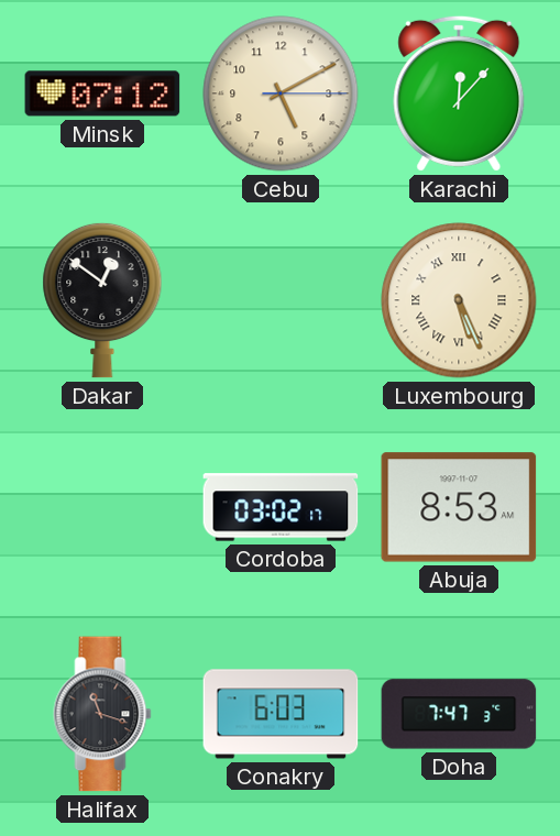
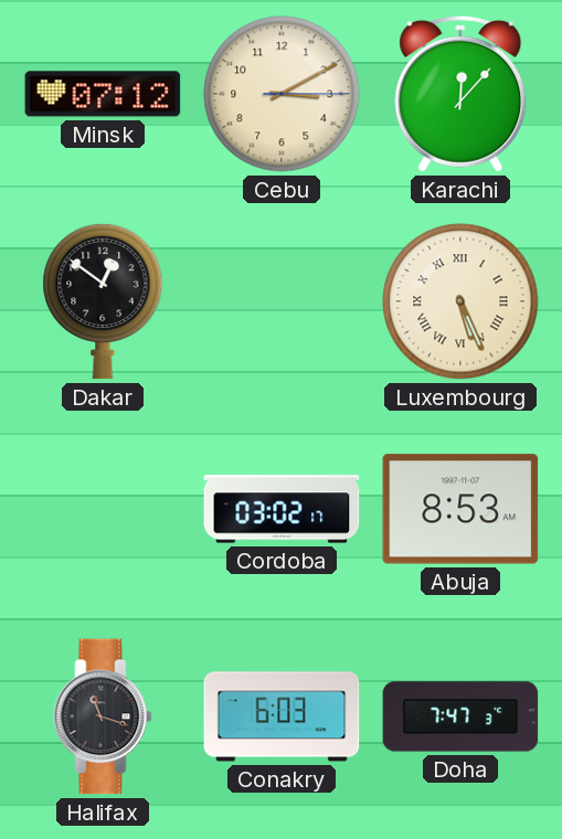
Cebu: 5:10 -> 3:10 (282, 94)
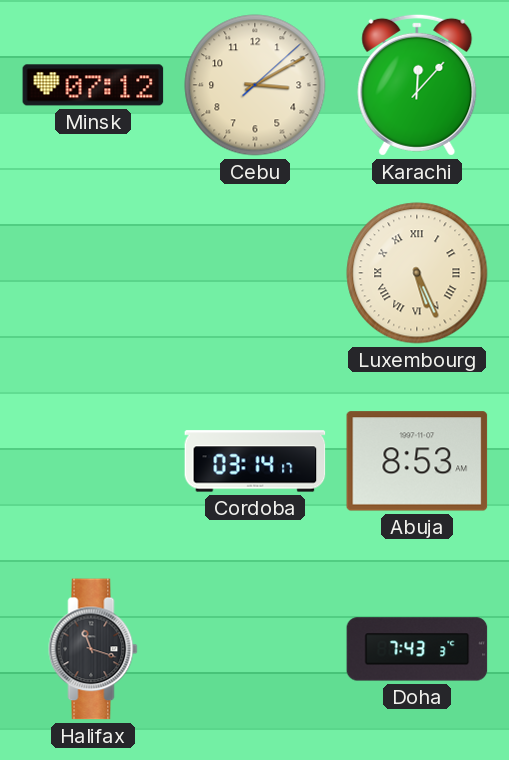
Cebu: 3:10:15 -> 3:10:08 (255, 85)
Dakar: 12:51 -> none (103, 301)
Cordoba: 03:02 -> 03:14 (255, 461)
Conakry: 6:03 -> none (282, 716)
Doha: 7:47 -> 7:43 (417, 649)
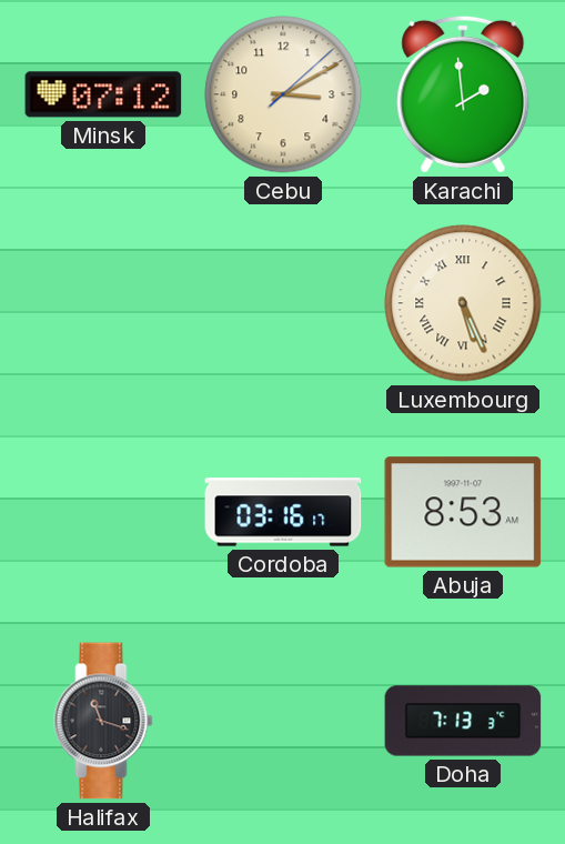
Karachi: 12:07 -> 1:59 (463, 94)
Cordoba: 03:14 -> 03:16 (283, 512)
Doha: 7:43 -> 7:13 (463, 721)
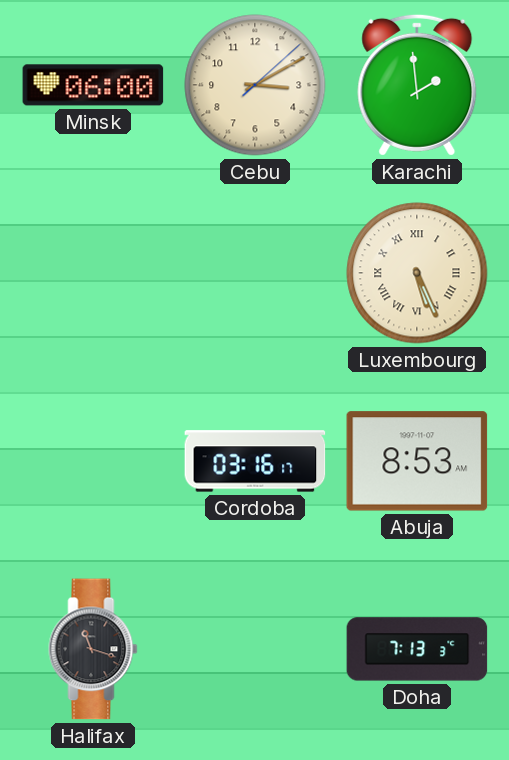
Minsk: 07:12 -> 06:00 (93, 85)
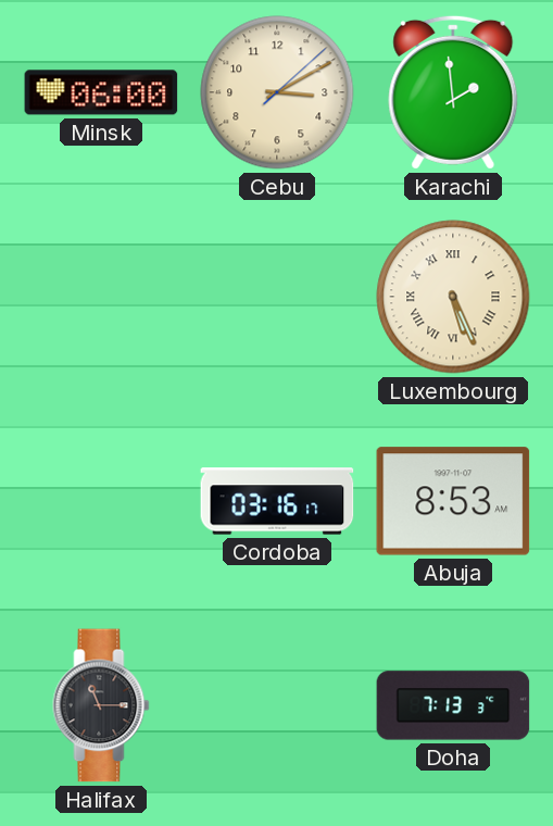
Halifax: 11:18 -> 11:15 (101, 705)
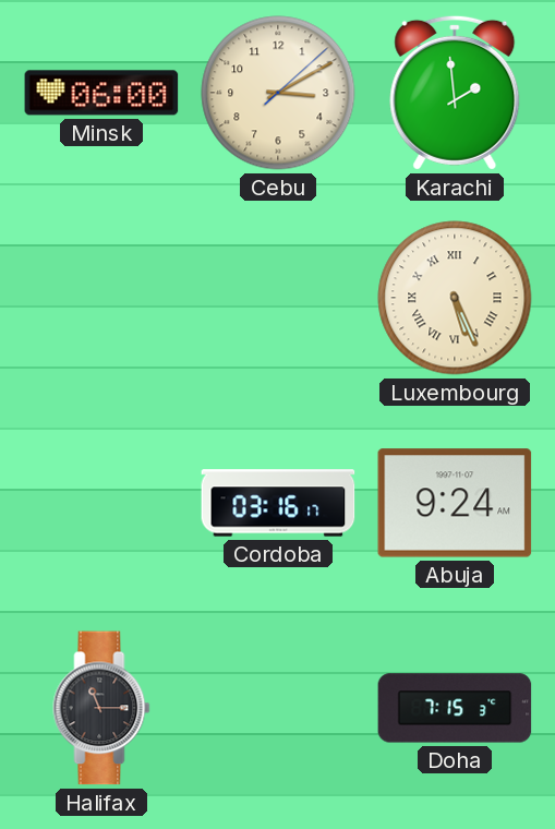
Abuja: 8:53 -> 9:24 (455, 503)
Doha: 7:13 -> 7:15 (455, 708)
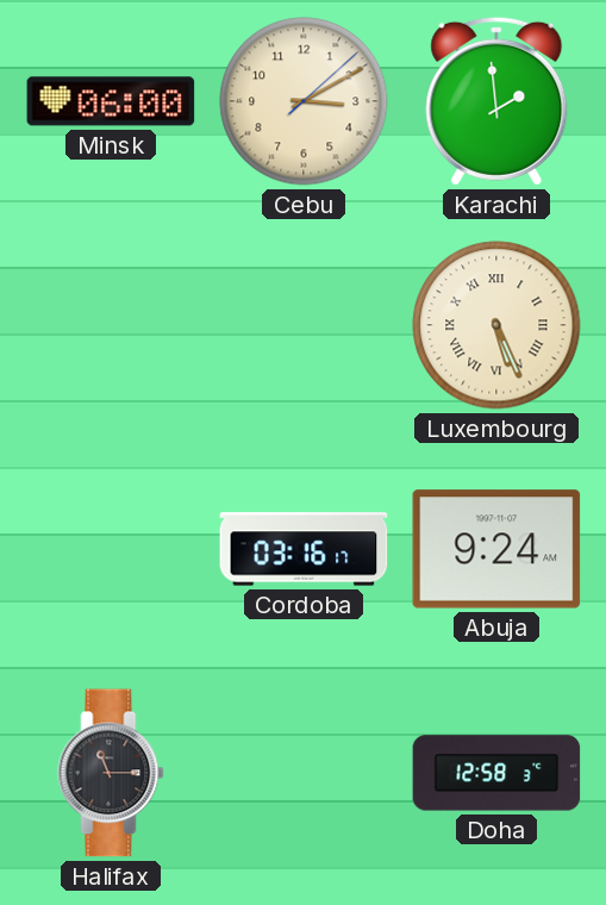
Doha: 7:15 -> 12:58 (496, 773)
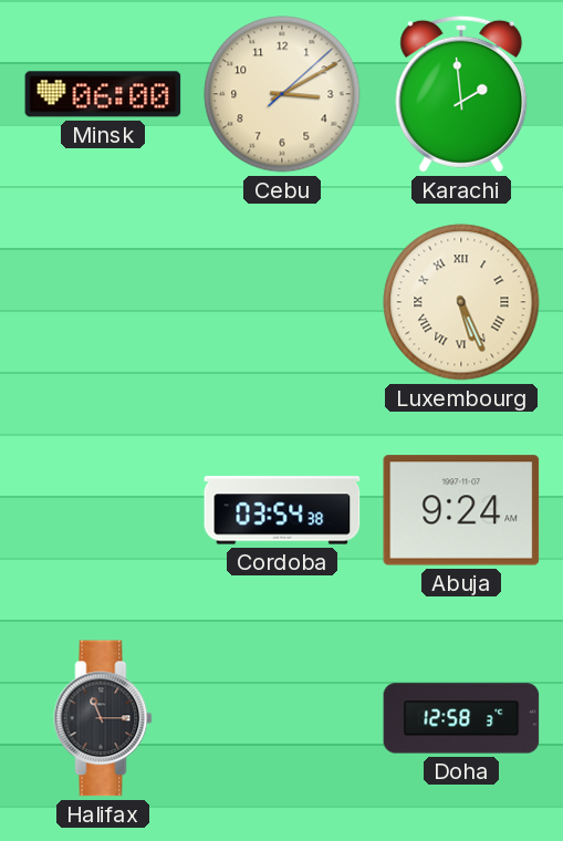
Cordoba: 03:16 -> 03:54 (282, 510)
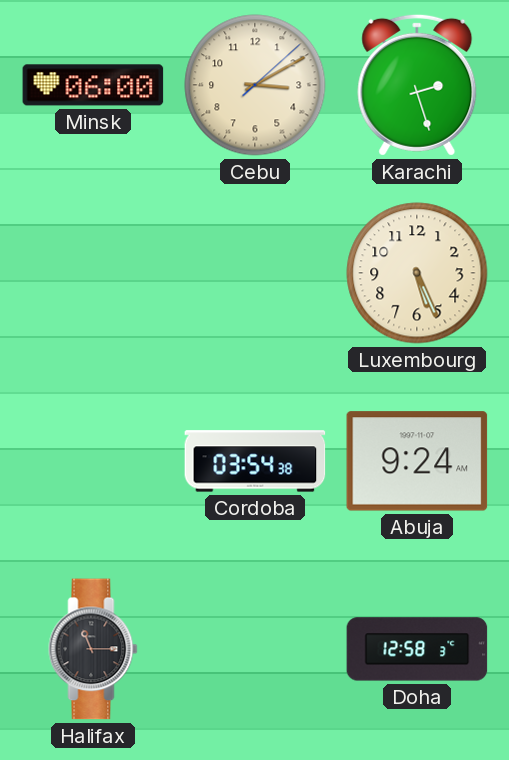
Karachi: 1:59 -> 2:27 (417, 85)
Luxembourg numerals: Roman -> Arabic (417, 273)
